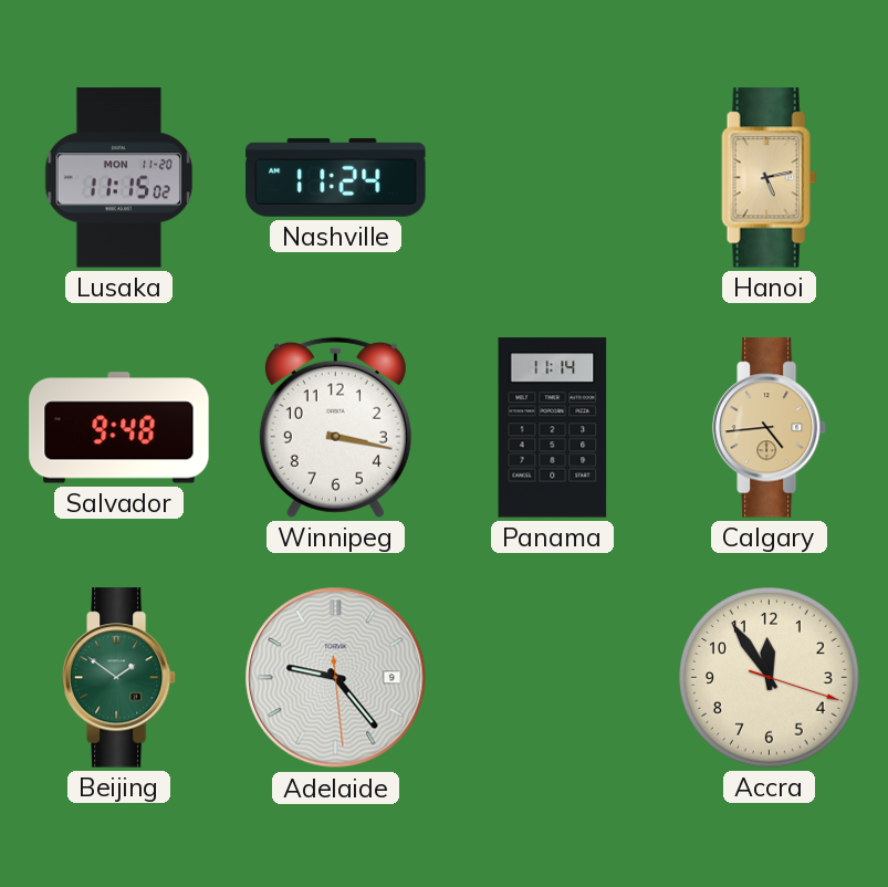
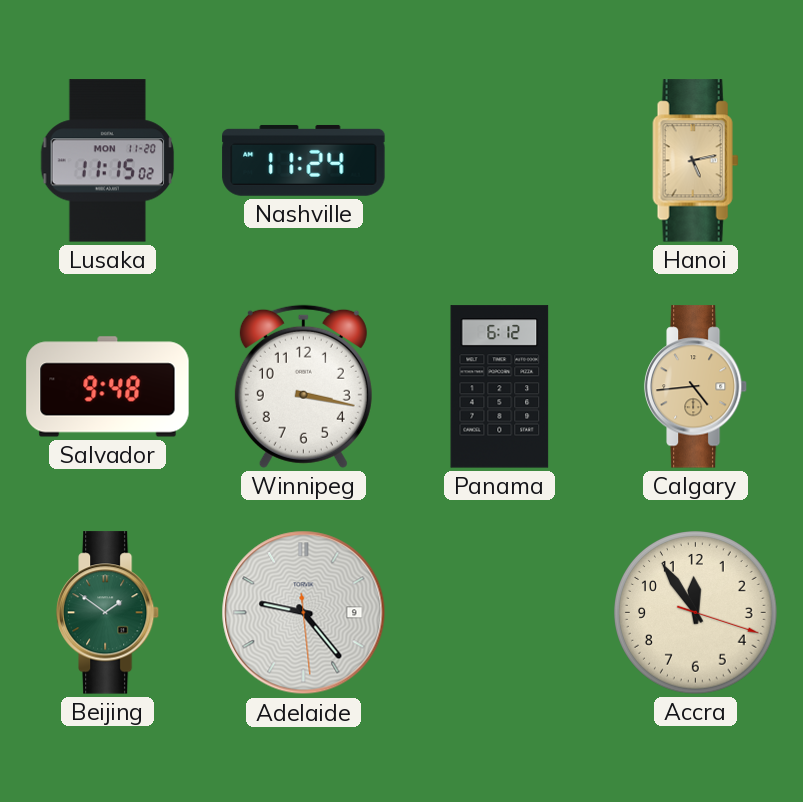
Panama: 11:14 -> 6:12 (500, 387)
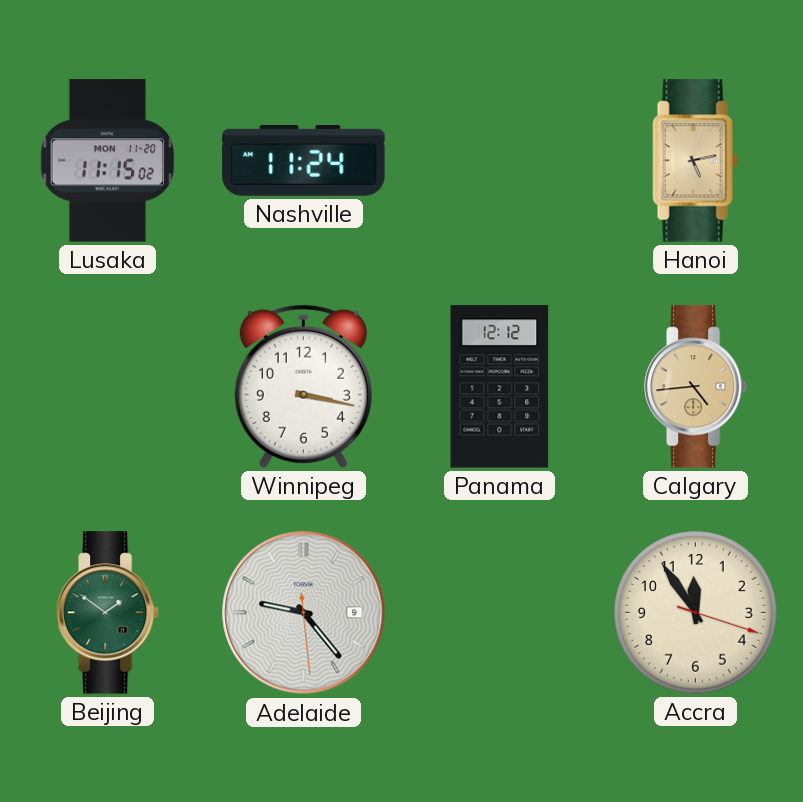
Salvador: 9:48 -> none (108, 387)
Panama: 6:12 -> 12:12 (500, 387)
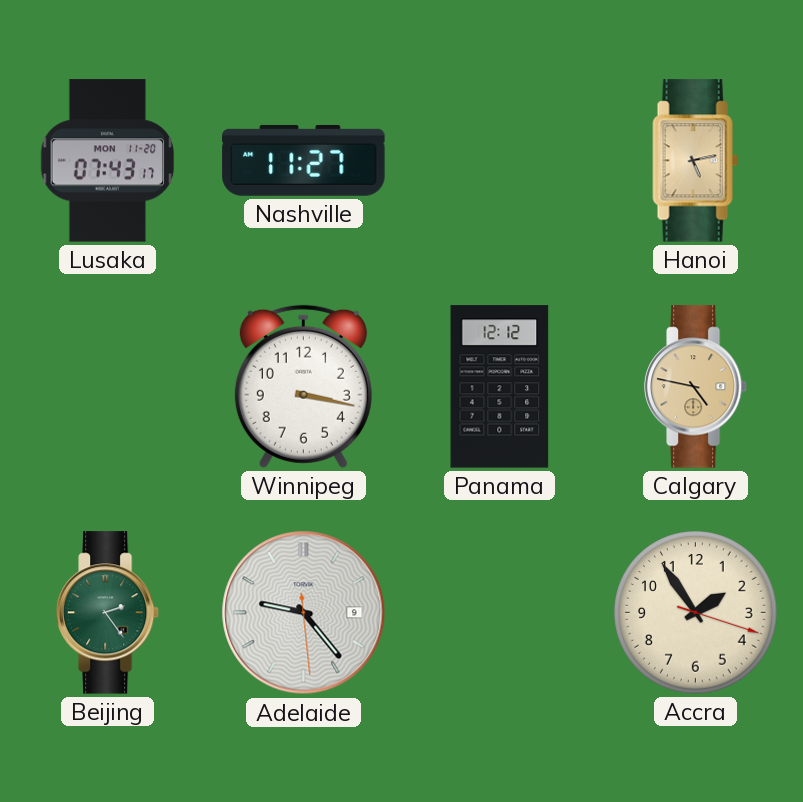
Lusaka: 11:15 -> 07:43 (108, 161)
Nashville: 11:24 -> 11:27 (304, 160)
Calgary: 4:44 -> 4:47 (696, 387)
Beijing: 1:51 -> 2:24 (108, 613)
Accra: 11:54 -> 1:54 (696, 613)
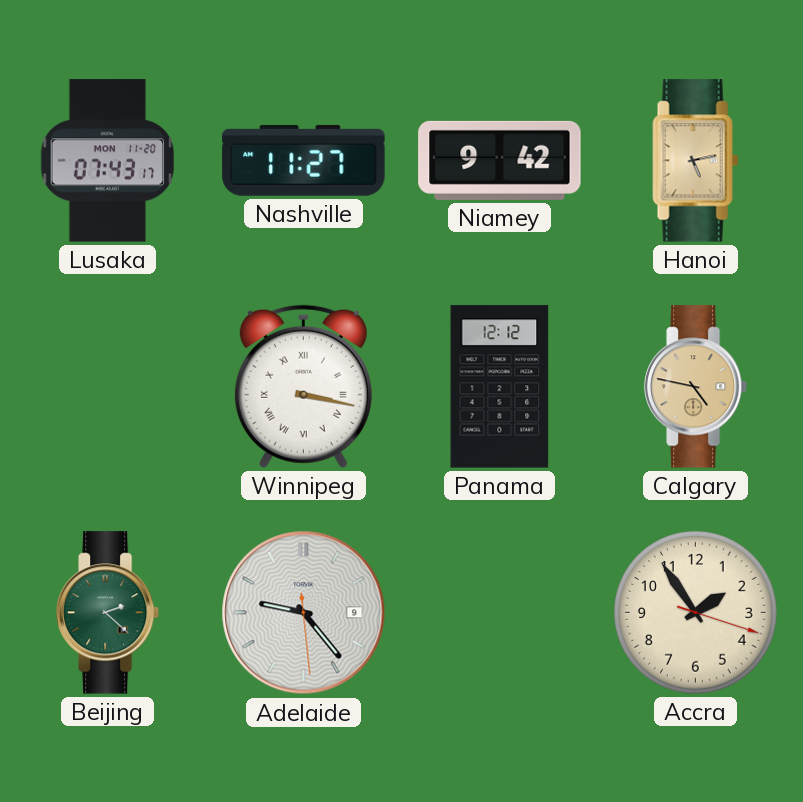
Niamey: none -> 9:42 (500, 160)
Winnipeg numerals: Arabic -> Roman (303, 386)
Beijing: 2:24 -> 2:22 (108, 613)
